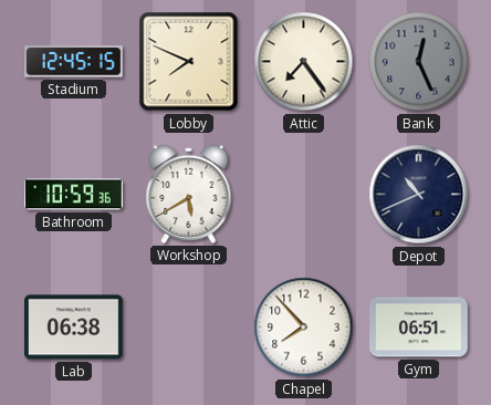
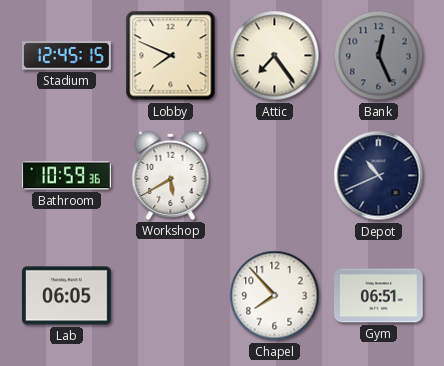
Lab: 06:38 -> 06:05 (67, 296)
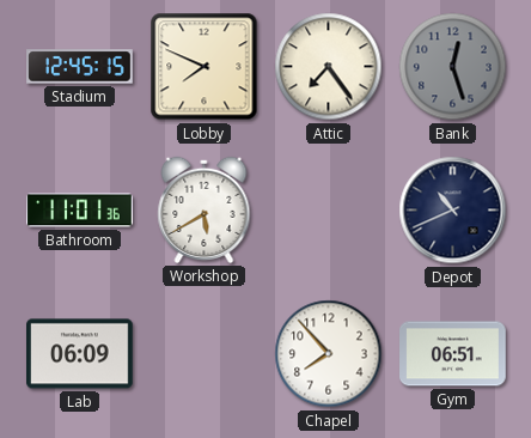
Bank: 12:26 -> 12:27 (453, 67)
Bathroom: 10:59 -> 11:01 (80, 211)
Lab: 06:05 -> 06:09 (80, 354)
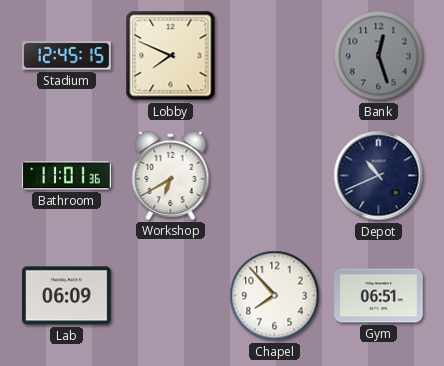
Attic: 7:24 -> none (329, 67)
Workshop: 5:40 -> 6:40 (171, 175)
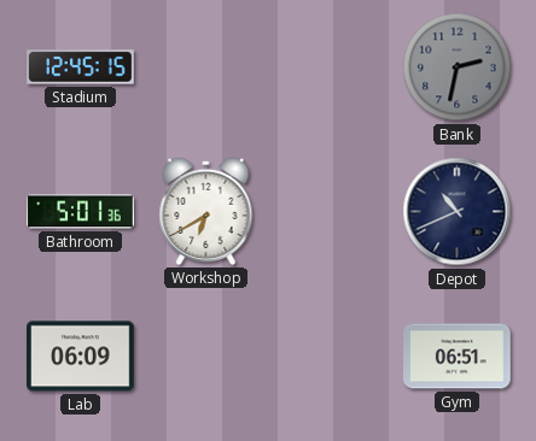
Lobby: 7:49 -> none (171, 56)
Bank: 12:27 -> 2:32 (458, 67)
Bathroom: 11:01 -> 5:01 (81, 212)
Chapel: 7:53 -> none (275, 296)
